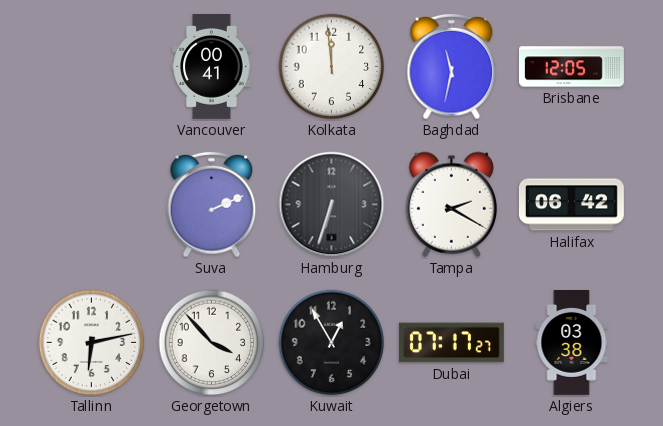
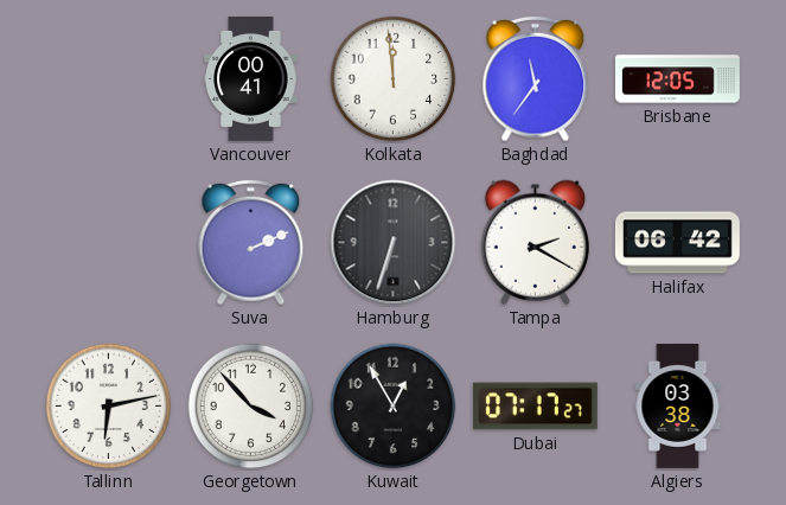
Baghdad: 11:32 -> 11:36 (536, 79)
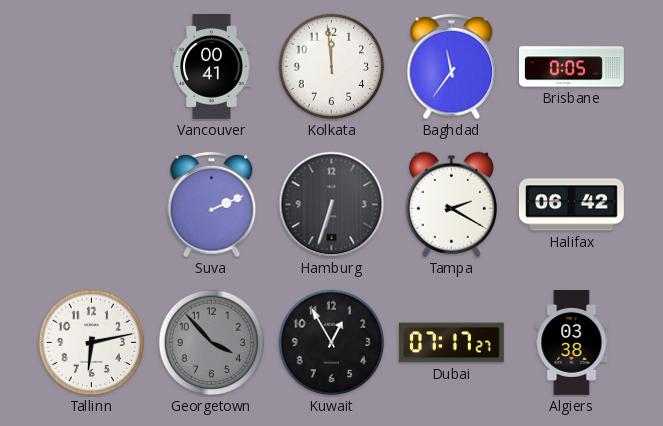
Brisbane: 12:05 -> 0:05 (572, 67)
Georgetown dial: white -> grey (212, 343)
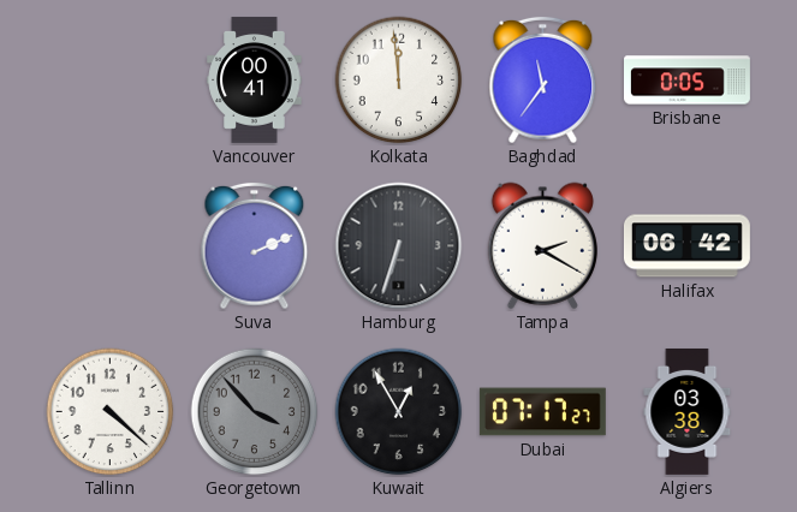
Tallinn: 6:13 -> 4:22 (111, 412)
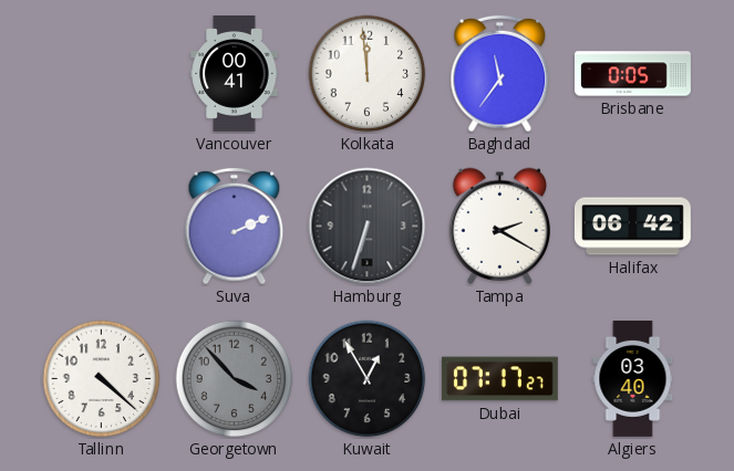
Algiers: 03:38 -> 03:40 (633, 378)
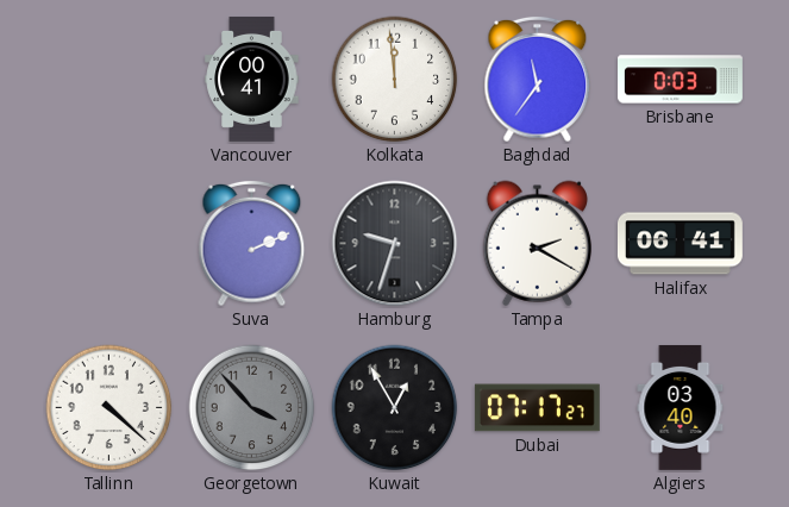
Brisbane: 0:05 -> 0:03 (681, 80)
Hamburg: 6:33 -> 9:33 (395, 244)
Halifax: 06:42 -> 06:41 (681, 244)
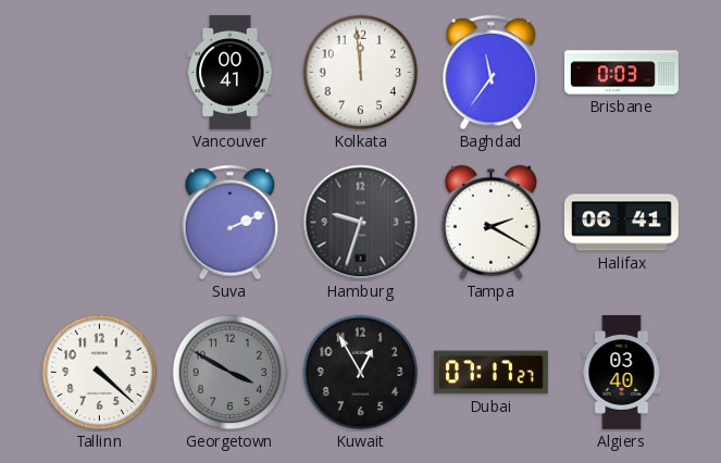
Georgetown: 3:53 -> 3:50 (231, 373)
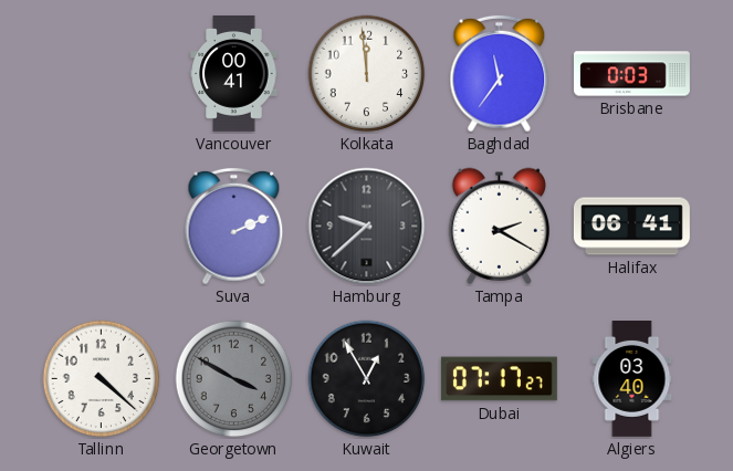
Hamburg: 9:33 -> 9:38 (367, 227)
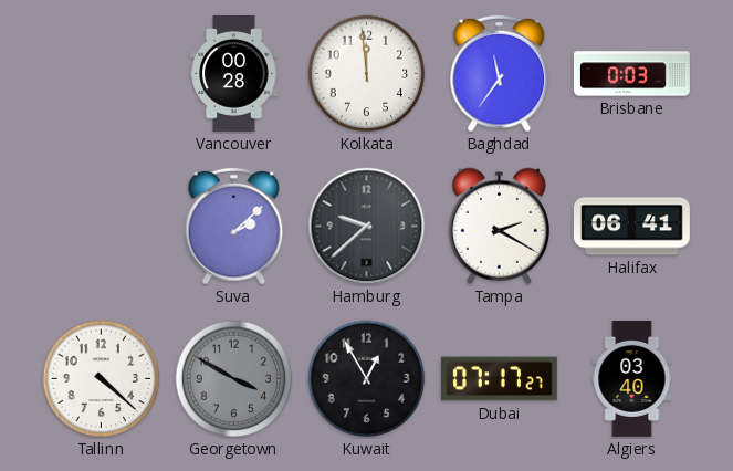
Vancouver: 00:41 -> 00:28 (234, 74)
Suva: 2:11 -> 2:08 (234, 227)
